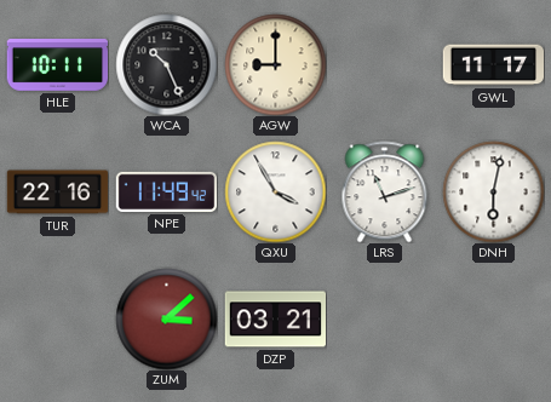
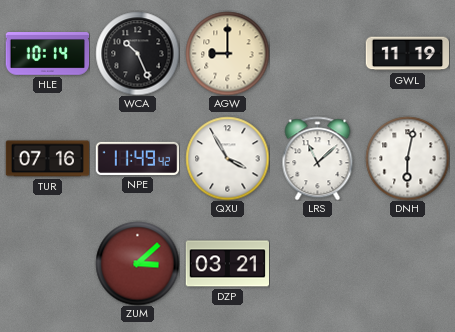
HLE: 10:11 -> 10:14 (47, 54)
GWL: 11:17 -> 11:19 (407, 54)
TUR: 22:16 -> 07:16 (47, 159)
LRS: 11:12 -> 11:08 (318, 158)
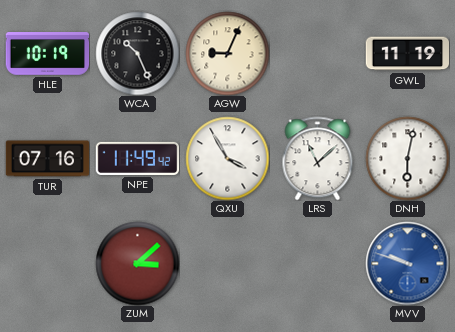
HLE: 10:14 -> 10:19 (47, 54)
AGW: 9:00 -> 9:04 (227, 53)
DZP: 03:21 -> none (227, 264)
MVV: none -> 9:48 (407, 263)
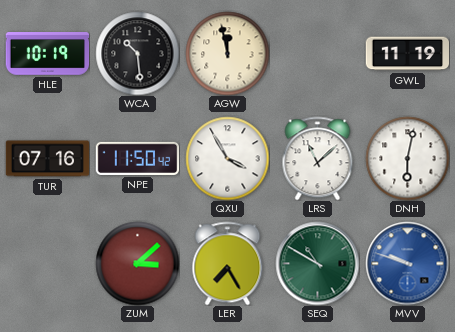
WCA: 10:26 -> 10:29 (137, 53)
AGW: 9:04 -> 11:58 (227, 53)
NPE: 11:49 -> 11:50 (137, 158)
LER: none -> 7:25 (228, 263)
SEQ: none -> 10:50 (317, 263)
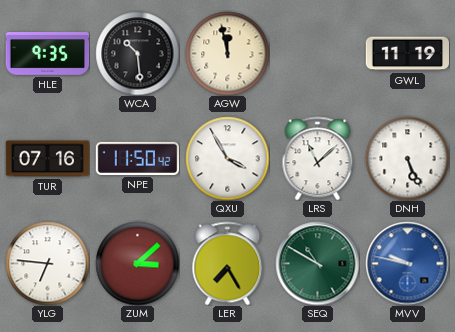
HLE: 10:19 -> 9:35 (47, 54)
DNH: 6:02 -> 5:26 (407, 158)
YLG: none -> 6:46 (47, 263)
MVV: 9:48 -> 9:47 (407, 263)
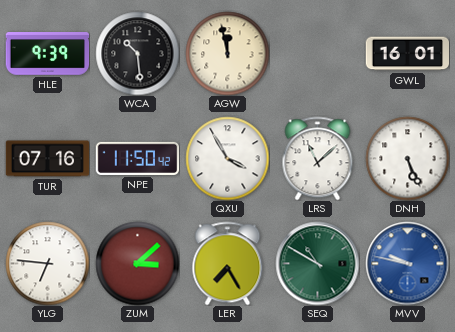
HLE: 9:35 -> 9:39 (47, 54)
GWL: 11:19 -> 16:01 (407, 54)
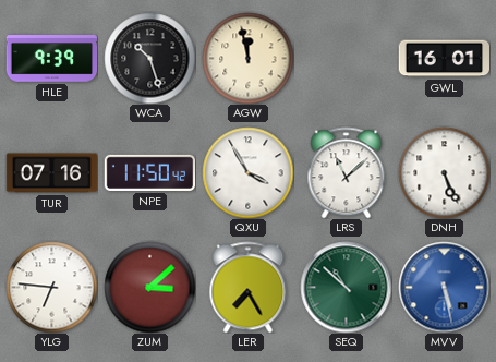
WCA: 10:29 -> 10:27 (149, 58)
SEQ: 10:50 -> 10:52 (346, 287)
MVV: 9:47 -> 5:28 (444, 287)
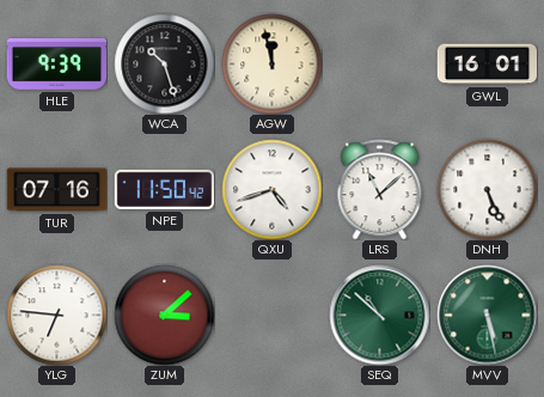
QXU: 3:55 -> 4:42 (271, 189)
LER: 7:25 -> none (249, 287)
MVV dial: blue -> green (487, 314)
